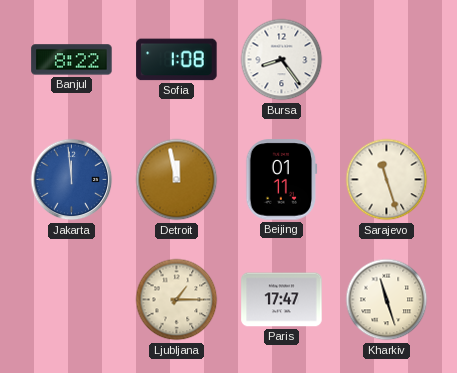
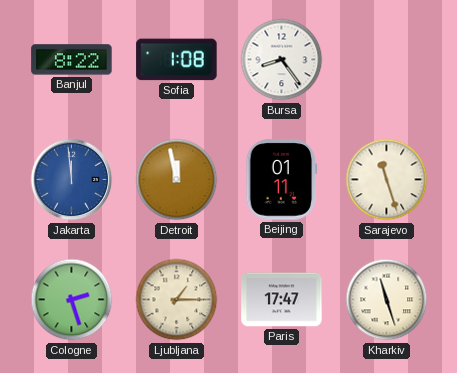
Cologne: none -> 2:27 (72, 300)
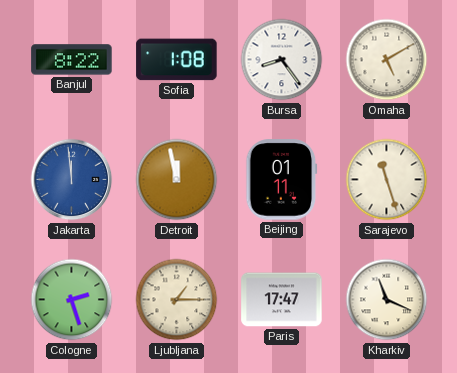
Omaha: none -> 5:10 (387, 60)
Kharkiv: 11:27 -> 11:19 (387, 300)
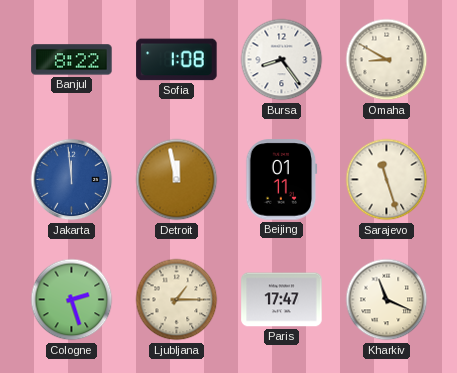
Omaha: 5:10 -> 8:50 (387, 60)
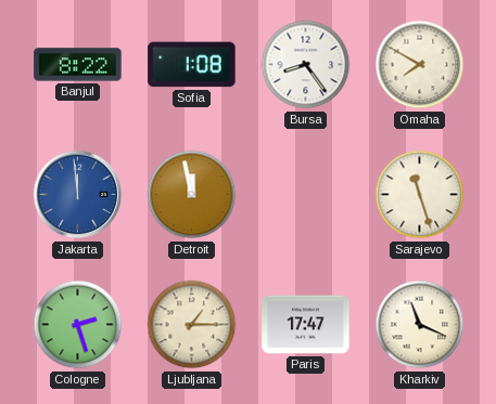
Omaha: 8:50 -> 7:50 (420, 65)
Beijing: 01:11 -> none (282, 180)
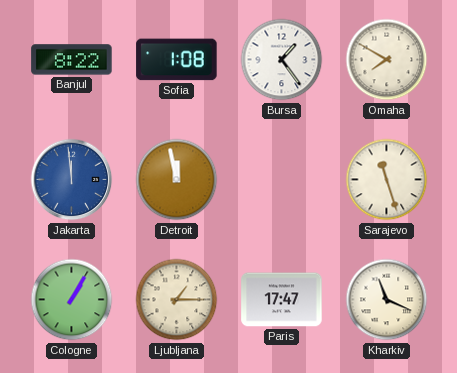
Bursa: 8:24 -> 1:24 (282, 60)
Cologne: 2:27 -> 1:05 (72, 300)
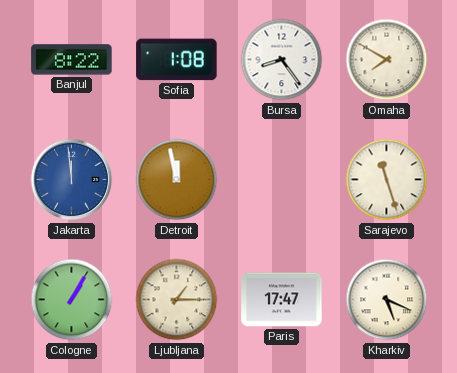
Bursa: 1:24 -> 8:24 (282, 60)
Kharkiv: 11:19 -> 5:19 (387, 300)
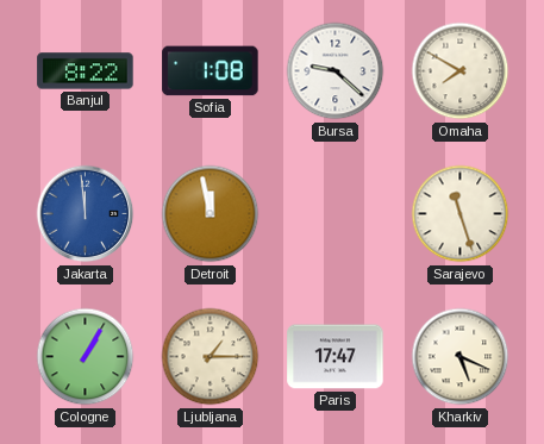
Bursa: 8:24 -> 9:22 (336, 71)
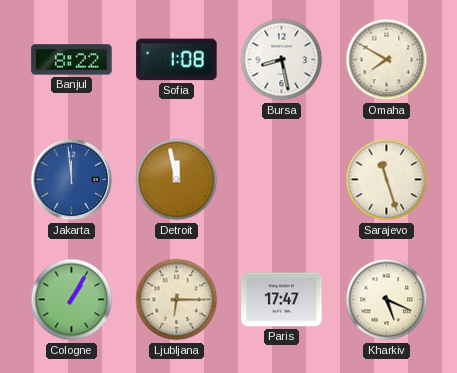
Bursa: 9:22 -> 8:28 (282, 60)
Ljubljana: 1:15 -> 6:15 (177, 300)
